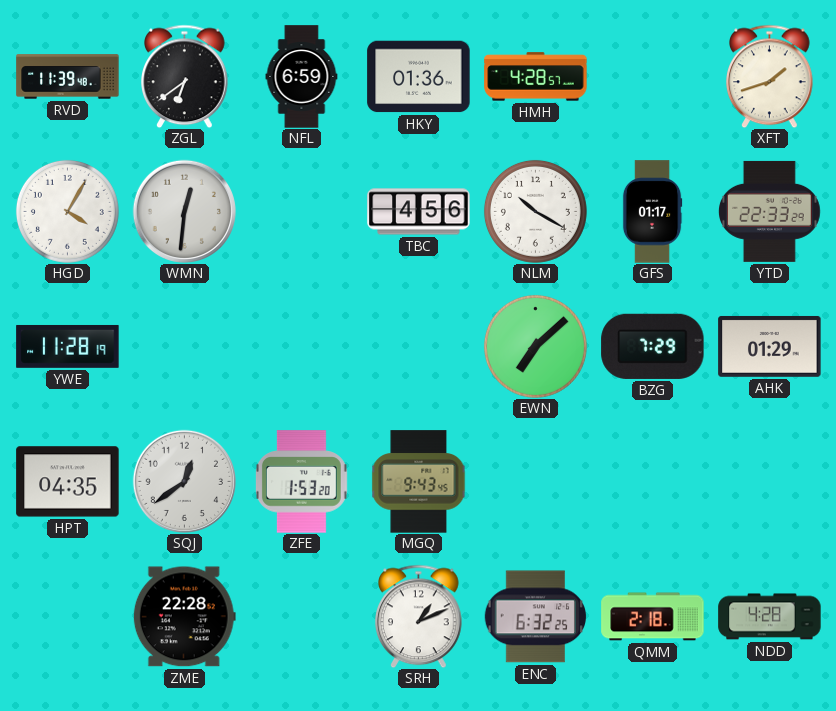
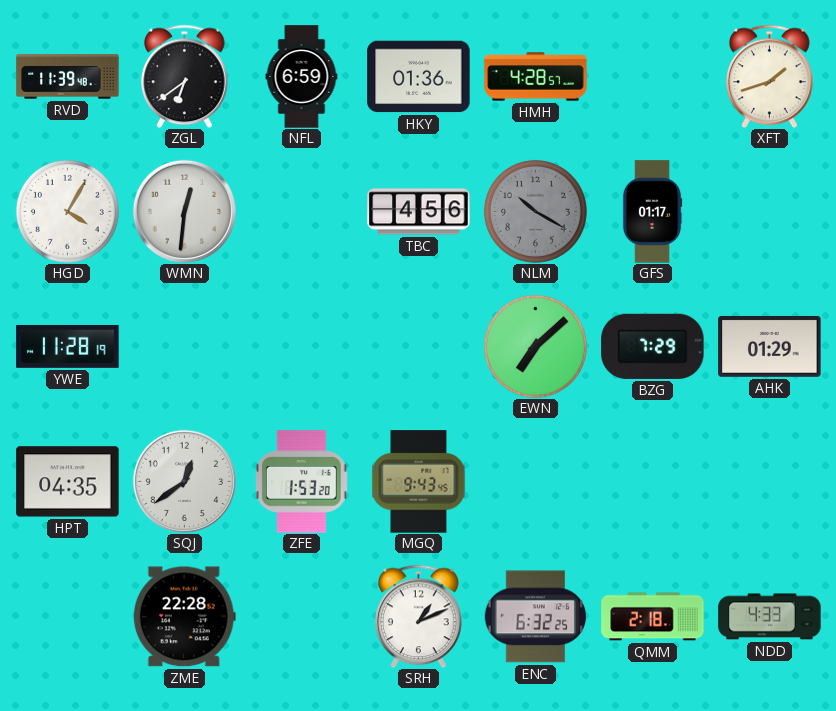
NLM dial: white -> grey (535, 211)
YTD: 22:33 -> none (770, 211)
NDD: 4:28 -> 4:33 (770, 617)
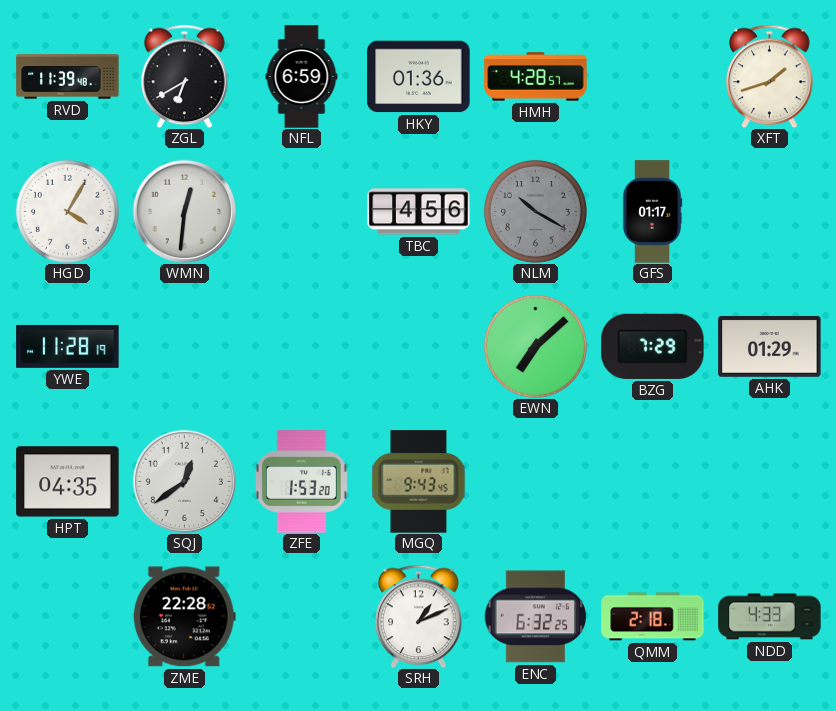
ZGL: 6:39 -> 6:40 (185, 76)
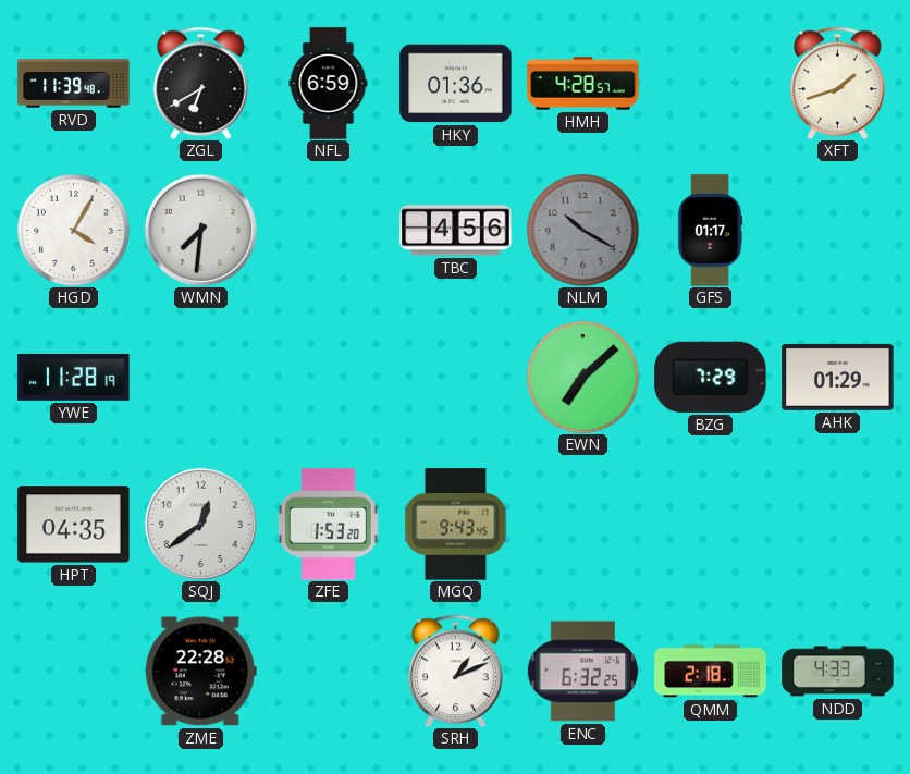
WMN: 12:31 -> 7:31 (200, 230)
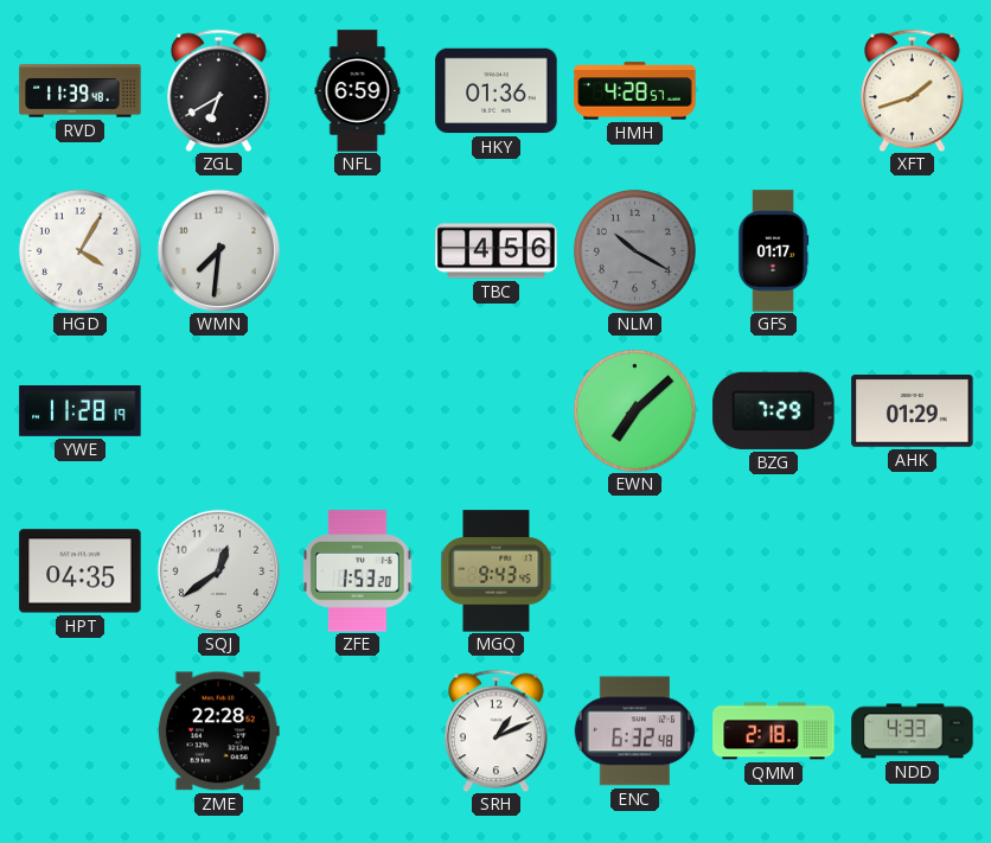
ENC: 6:32:25 -> 6:32:48 (634, 732)
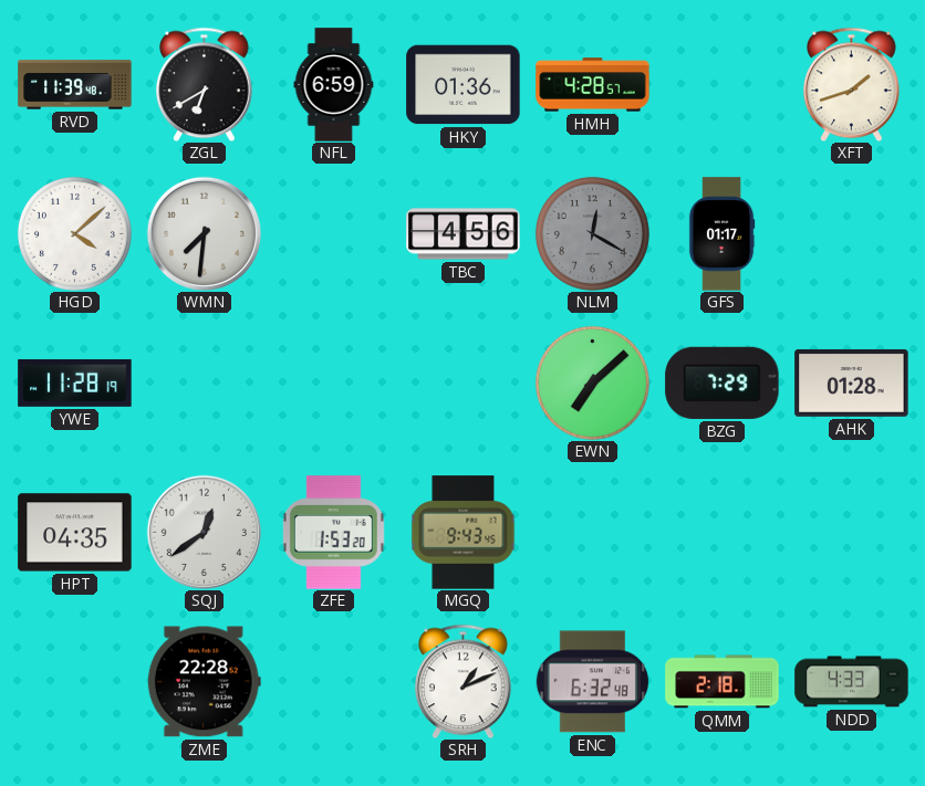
HGD: 4:05 -> 4:08 (74, 233)
NLM: 10:20 -> 12:20 (592, 233)
AHK: 01:29 -> 01:28 (852, 382)
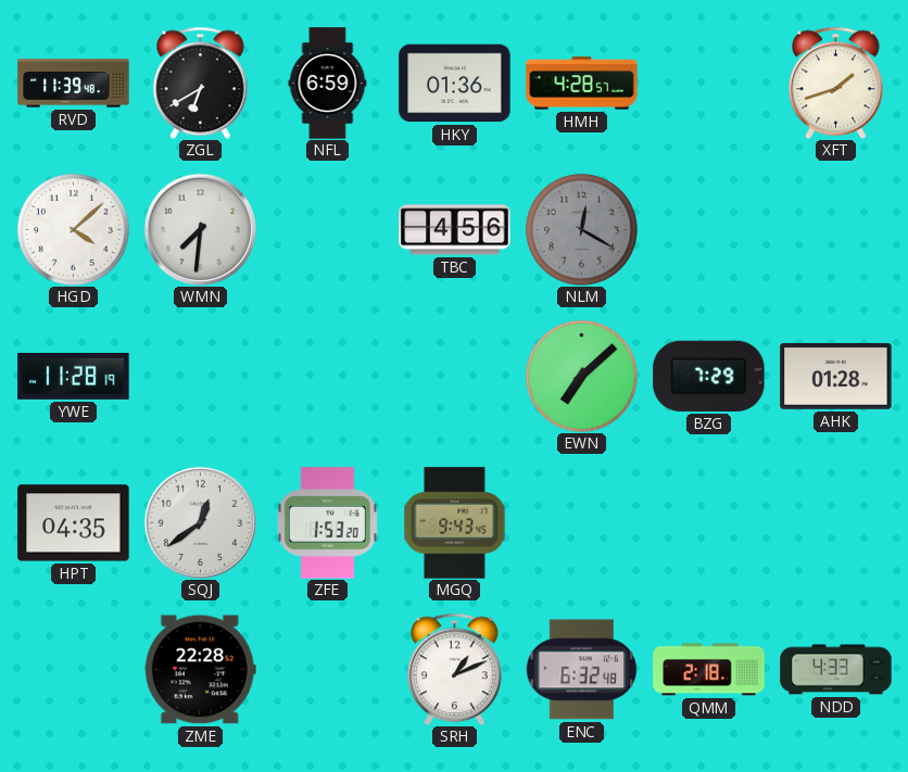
GFS: 01:17 -> none (721, 234)
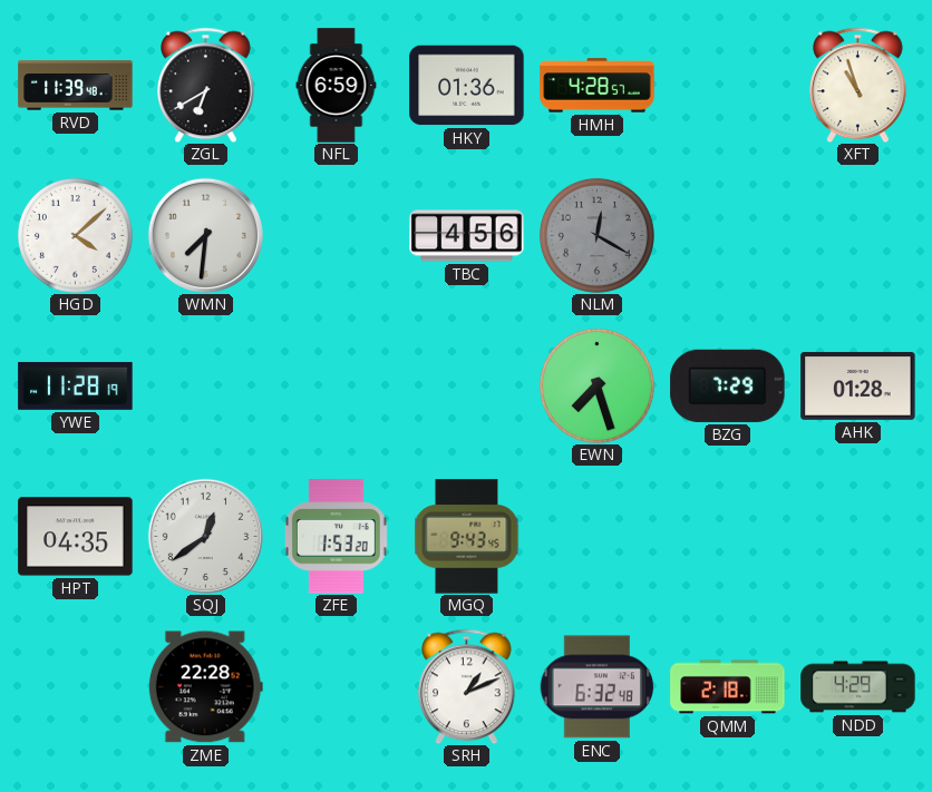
XFT: 1:42 -> 10:57 (858, 85)
EWN: 7:08 -> 7:27 (596, 385)
NDD: 4:33 -> 4:29 (858, 687)
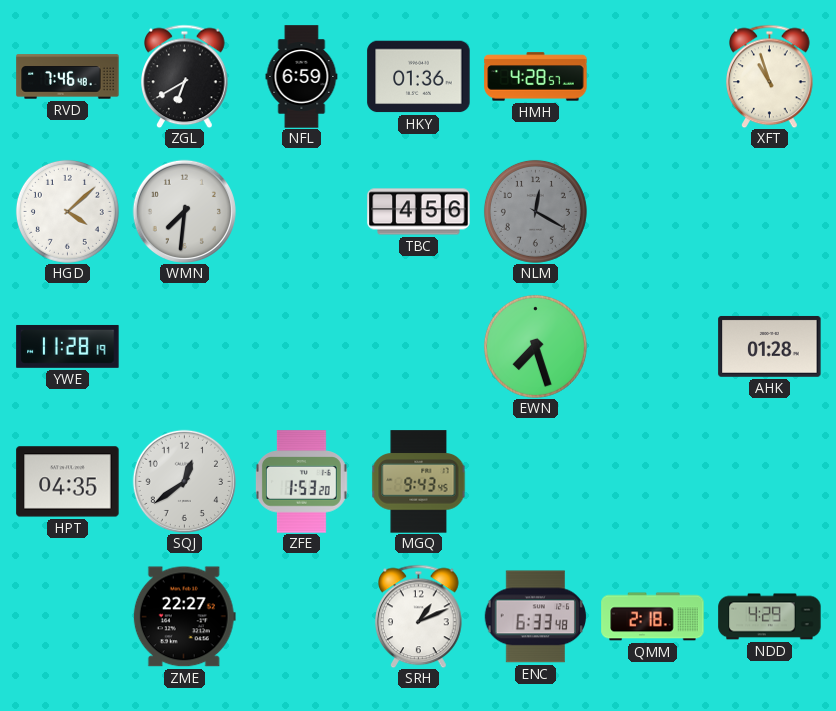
RVD: 11:39 -> 7:46 (68, 77)
BZG: 7:29 -> none (728, 385)
ZME: 22:28 -> 22:27 (184, 617)
ENC: 6:32 -> 6:33 (535, 617)
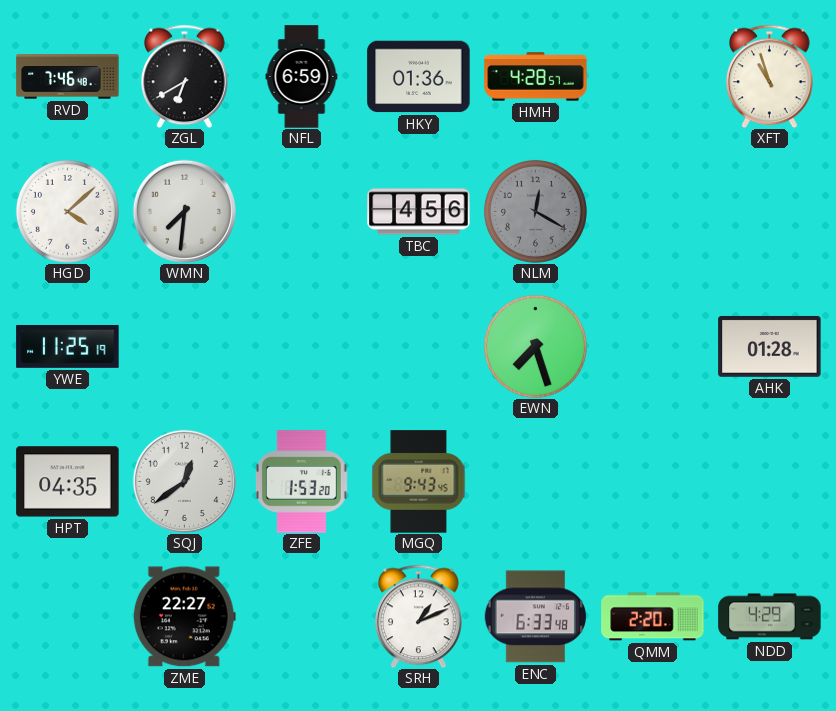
YWE: 11:28 -> 11:25 (68, 346)
QMM: 2:18 -> 2:20 (653, 617)
